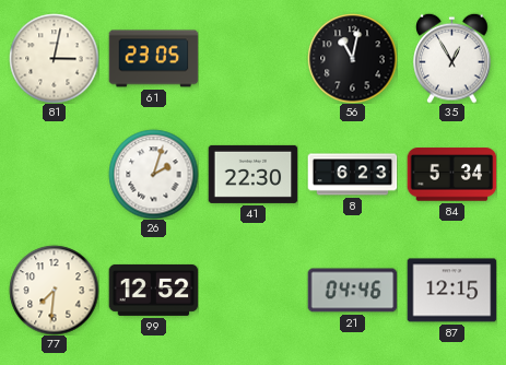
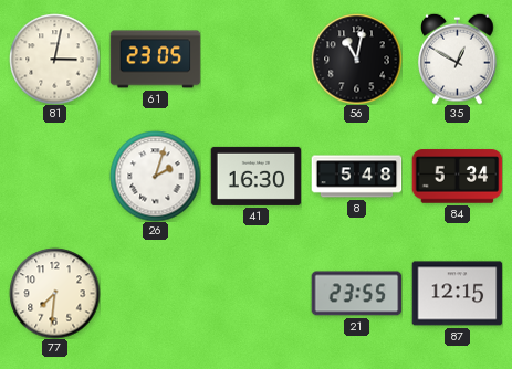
35: 12:55 -> 12:50 (458, 59)
41: 22:30 -> 16:30 (255, 176)
8: 6:23 -> 5:48 (356, 177)
99: 12:52 -> none (153, 290)
21: 04:46 -> 23:55 (356, 294)
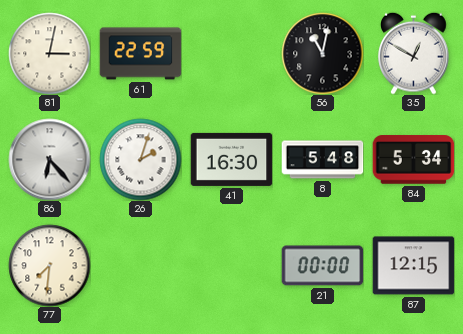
61: 23:05 -> 22:59 (140, 54)
86: none -> 6:23 (49, 159)
21: 23:55 -> 00:00 (322, 266)
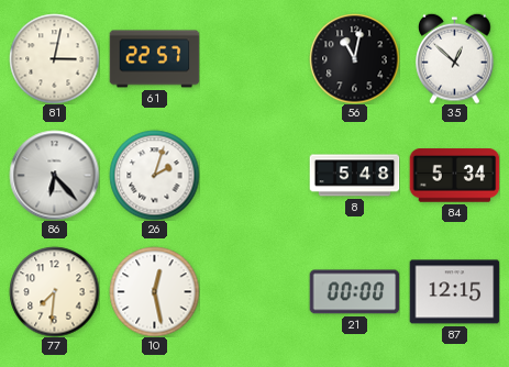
61: 22:59 -> 22:57 (154, 59)
35: 12:50 -> 12:52 (455, 58)
41: 16:30 -> none (231, 159)
10: none -> 12:28 (154, 291)
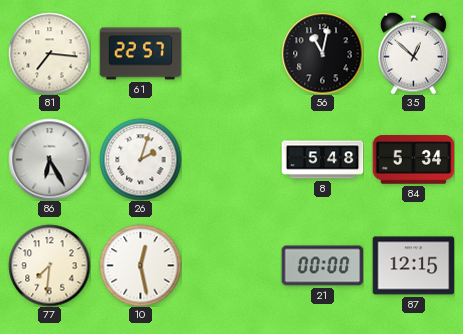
81: 3:02 -> 7:16 (49, 53)
86: 6:23 -> 6:25 (49, 159)
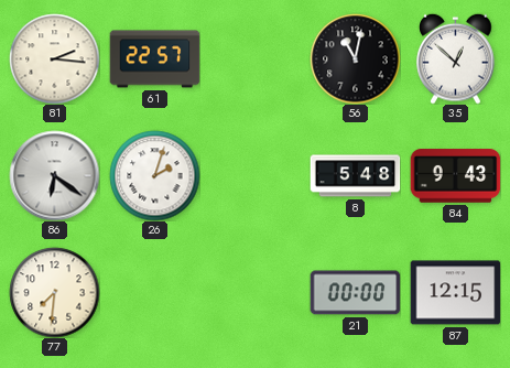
81: 7:16 -> 2:16 (54, 58)
86: 6:25 -> 6:21 (54, 175)
84: 5:34 -> 9:43 (455, 176)
10: 12:28 -> none (140, 265)
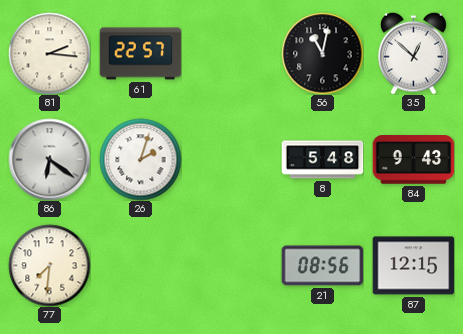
21: 00:00 -> 08:56 (322, 266)
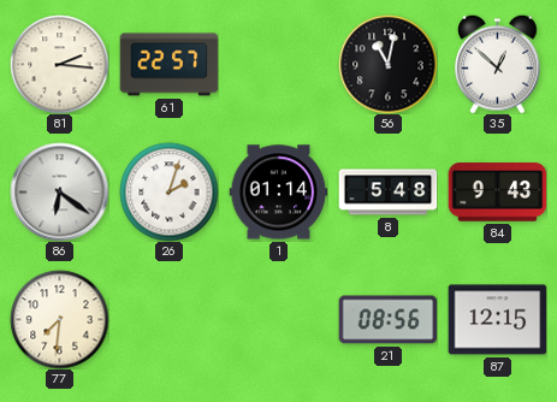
1: none -> 01:14 (278, 193)
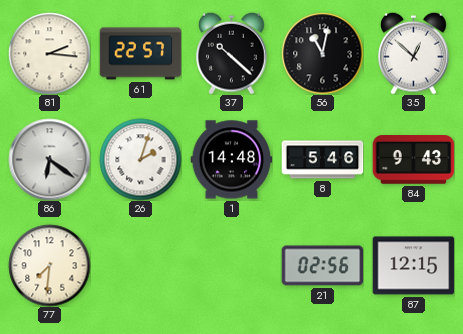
37: none -> 10:22 (232, 53)
1: 01:14 -> 14:48 (231, 160)
8: 5:48 -> 5:46 (322, 160)
21: 08:56 -> 02:56 (322, 266)
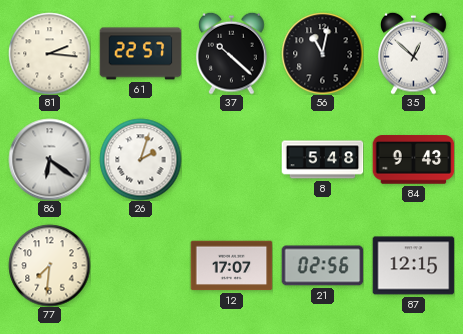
1: 14:48 -> none (231, 160)
8: 5:46 -> 5:48 (322, 160)
12: none -> 17:07 (231, 266)
